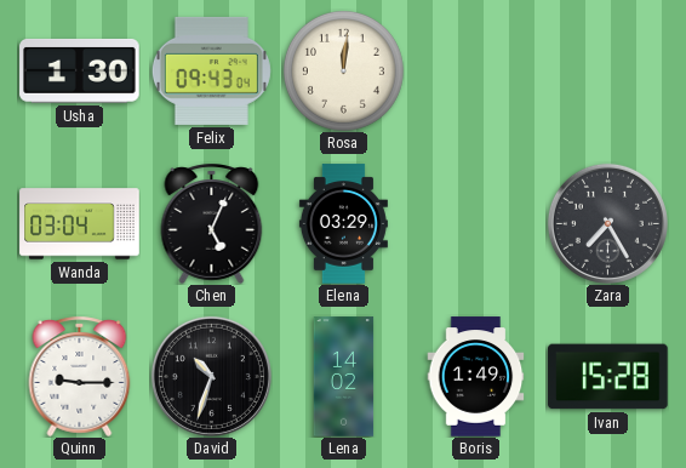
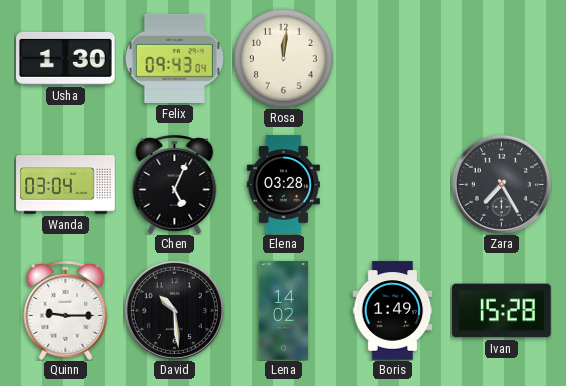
Elena: 03:29 -> 03:28 (283, 185)
David: 10:33 -> 10:29 (174, 310)
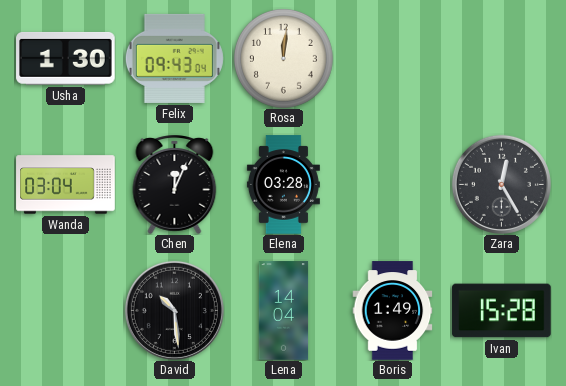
Chen: 5:04 -> 12:04 (175, 184)
Zara: 7:25 -> 12:25 (501, 184)
Quinn: 9:15 -> none (66, 310)
Lena: 14:02 -> 14:04 (284, 311)
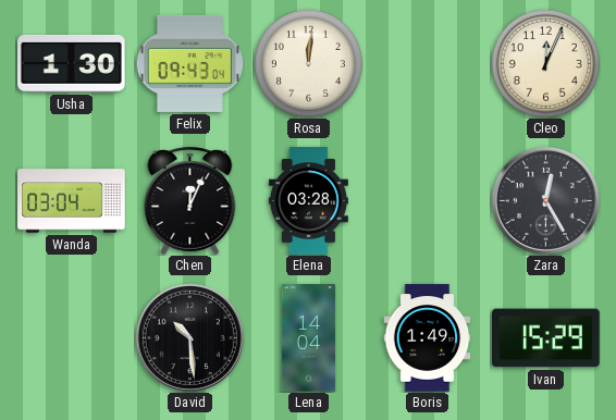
Cleo: none -> 12:04 (545, 63)
Ivan: 15:28 -> 15:29 (546, 338)
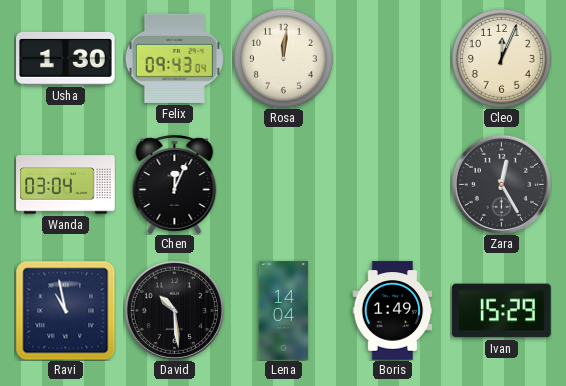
Elena: 03:28 -> none (308, 201)
Ravi: none -> 10:58 (65, 310)
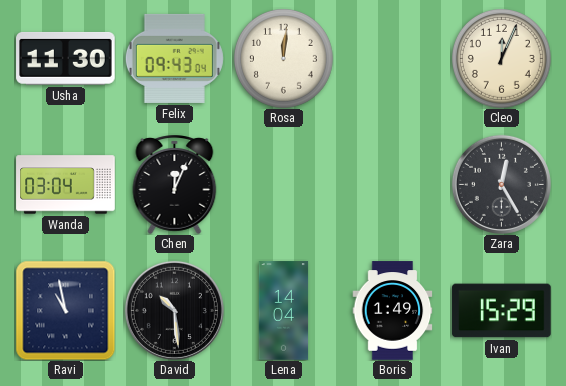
Usha: 1:30 -> 11:30 (66, 58)
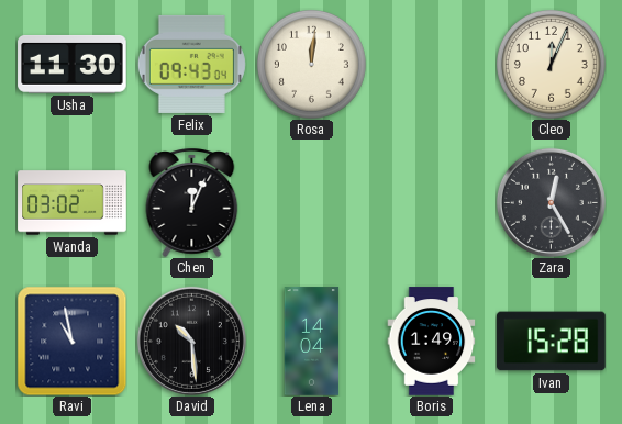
Wanda: 03:04 -> 03:02 (73, 203)
Ivan: 15:29 -> 15:28 (552, 342)
